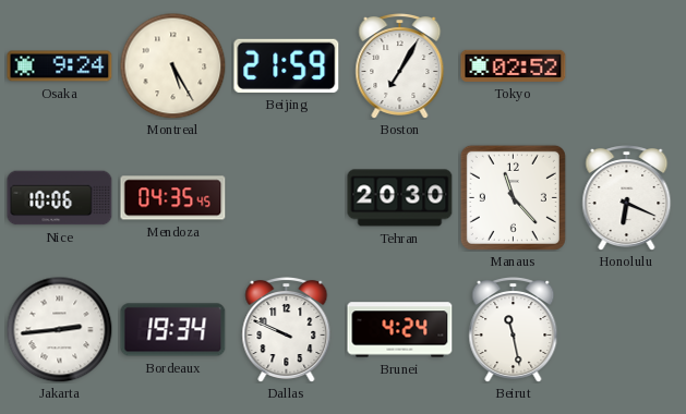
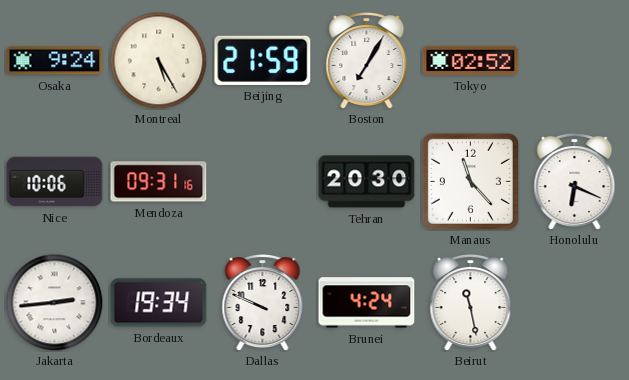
Mendoza: 04:35 -> 09:31 (159, 182)
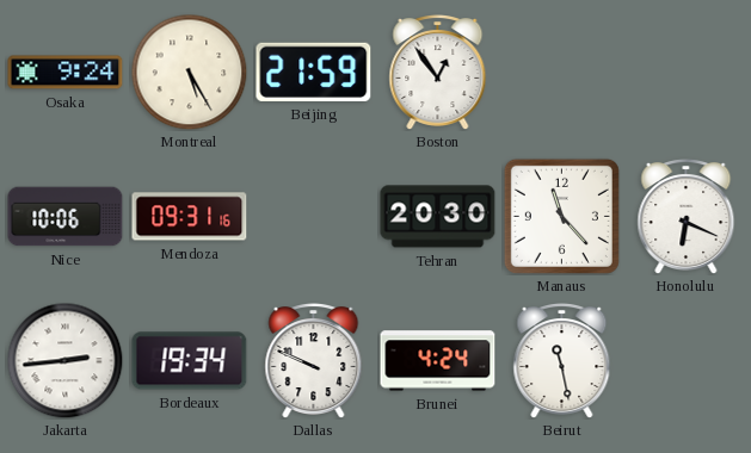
Boston: 7:05 -> 12:54 (438, 73)
Tokyo: 02:52 -> none (471, 60)
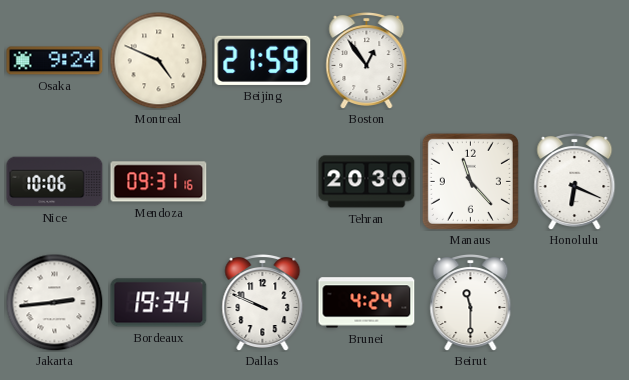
Montreal: 5:25 -> 4:49 (158, 60)
Beirut: 11:28 -> 11:30 (471, 303)
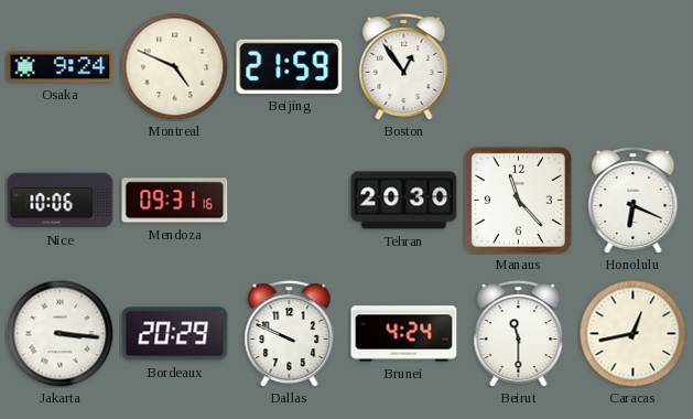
Jakarta: 2:44 -> 3:16 (59, 333)
Bordeaux: 19:34 -> 20:29 (175, 334)
Caracas: none -> 12:43 (632, 333)
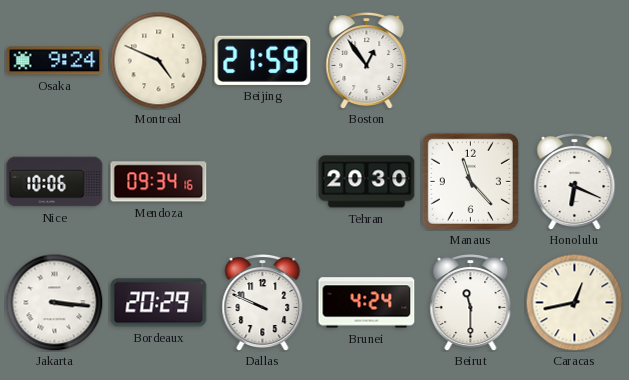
Mendoza: 09:31 -> 09:34 (159, 182)
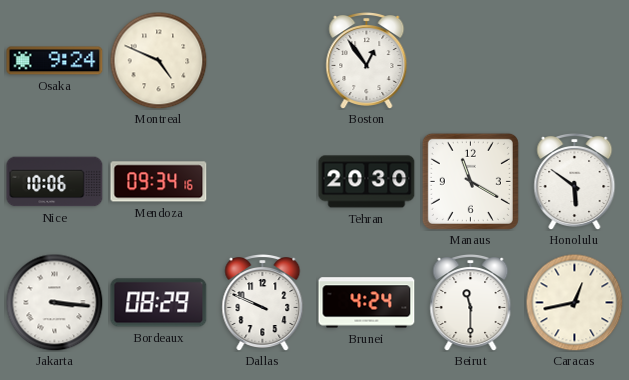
Beijing: 21:59 -> none (263, 60)
Manaus: 11:23 -> 11:20 (470, 181)
Honolulu: 6:19 -> 5:51 (575, 182)
Bordeaux: 20:29 -> 08:29 (159, 303)
